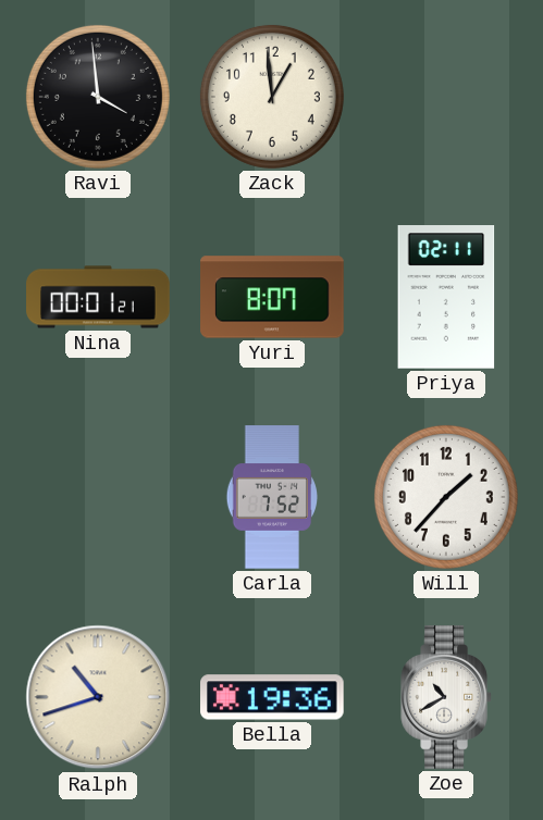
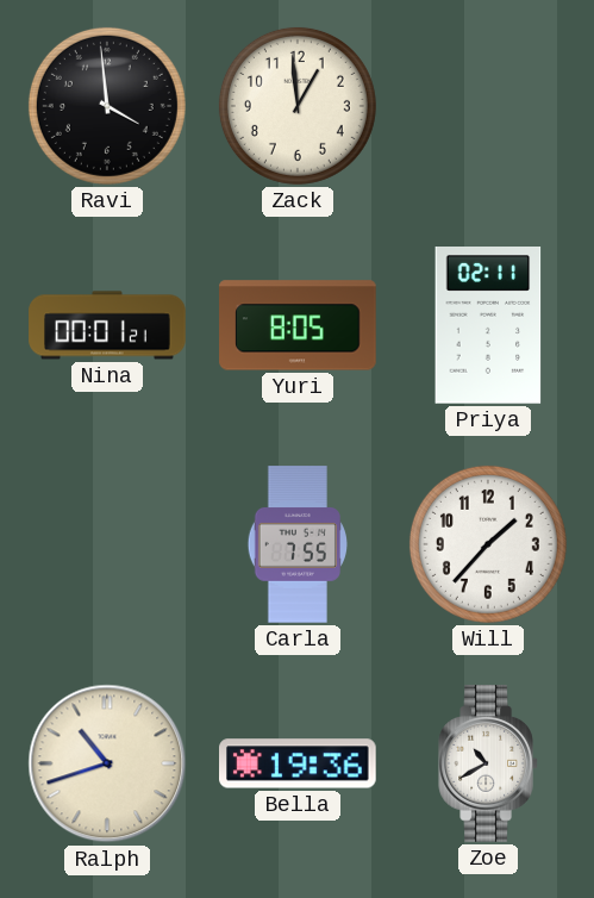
Yuri: 8:07 -> 8:05 (298, 325)
Carla: 7:52 -> 7:55 (296, 544)
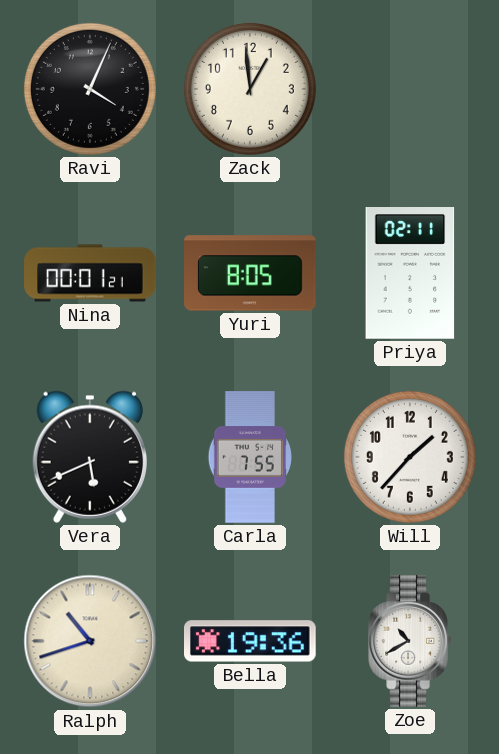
Ravi: 3:59 -> 4:04 (90, 89)
Vera: none -> 5:41 (90, 457)
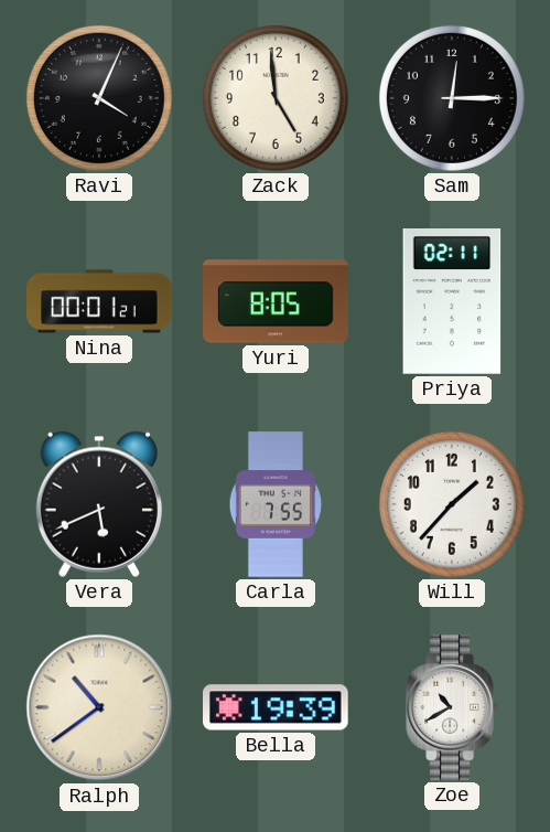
Zack: 12:59 -> 4:59 (276, 98)
Sam: none -> 12:15 (452, 98)
Ralph: 10:42 -> 10:39 (99, 707)
Bella: 19:36 -> 19:39 (277, 707)
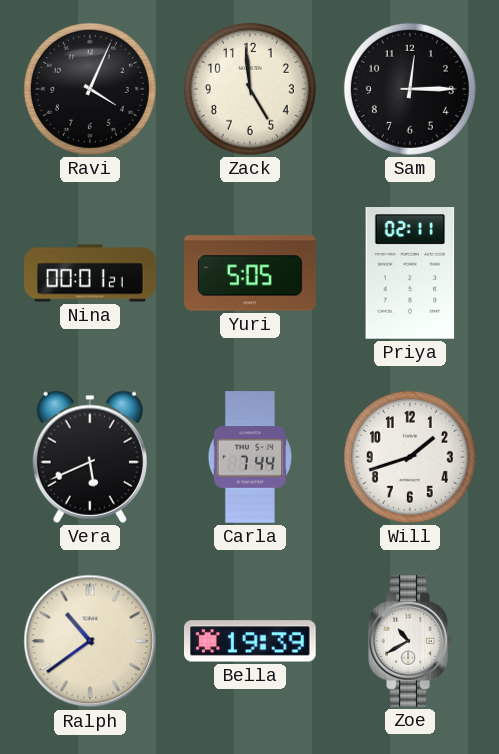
Yuri: 8:05 -> 5:05 (250, 273)
Carla: 7:55 -> 7:44 (249, 457)
Will: 1:37 -> 1:42 (410, 457)
